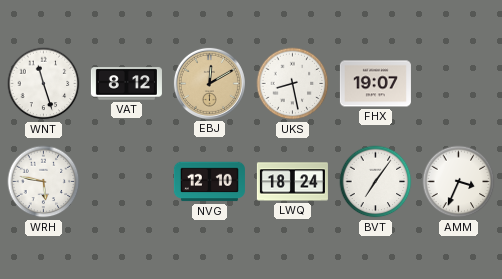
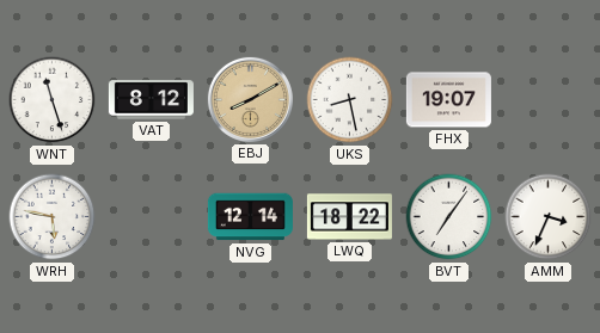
EBJ: 12:10 -> 8:10 (250, 99)
NVG: 12:10 -> 12:14 (250, 217)
LWQ: 18:24 -> 18:22 (349, 217)
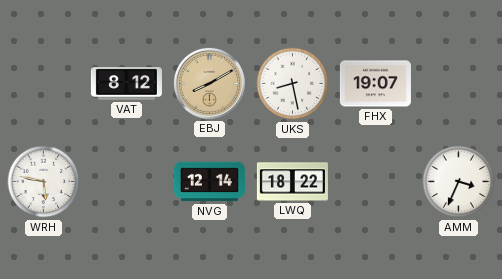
WNT: 11:27 -> none (53, 100)
BVT: 7:06 -> none (449, 217)
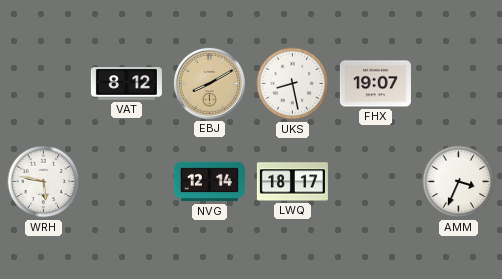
LWQ: 18:22 -> 18:17 (292, 182)
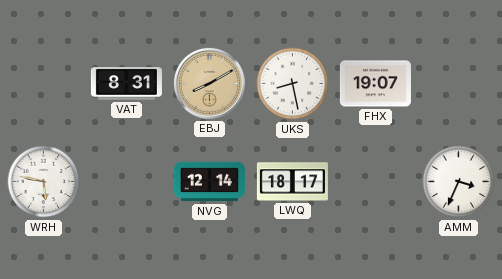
VAT: 8:12 -> 8:31 (126, 84)
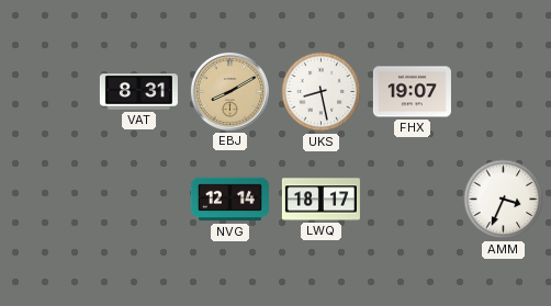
WRH: 5:47 -> none (44, 182)
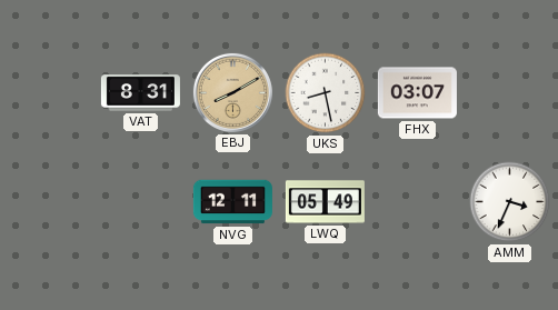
FHX: 19:07 -> 03:07 (417, 93)
NVG: 12:14 -> 12:11 (232, 202)
LWQ: 18:17 -> 05:49 (325, 202)
